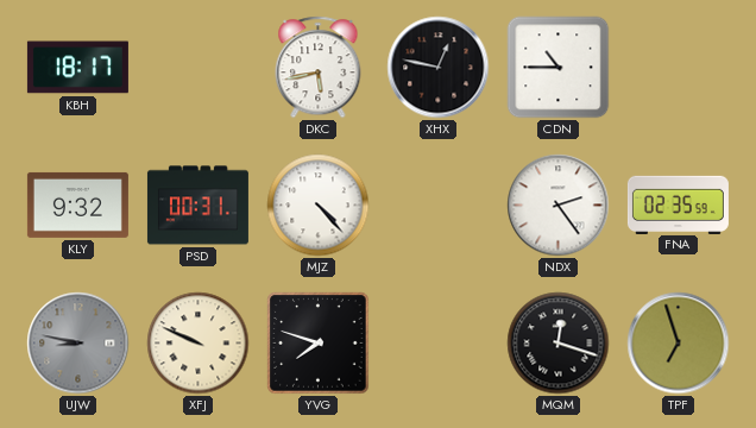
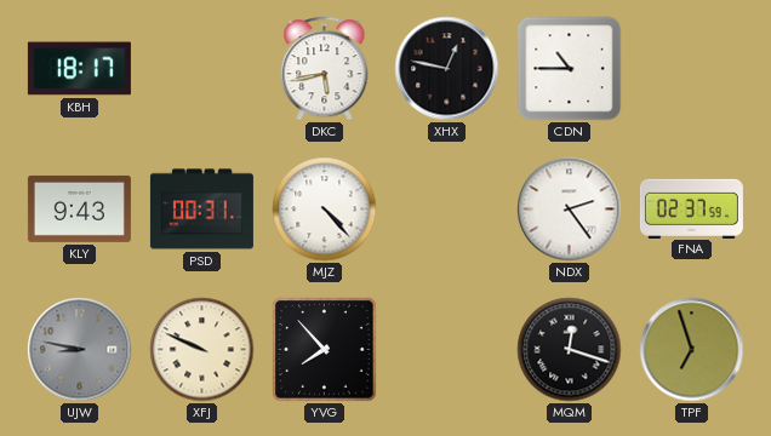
KLY: 9:32 -> 9:43 (79, 208)
FNA: 02:35 -> 02:37 (691, 208)
YVG: 7:48 -> 7:53 (325, 350)
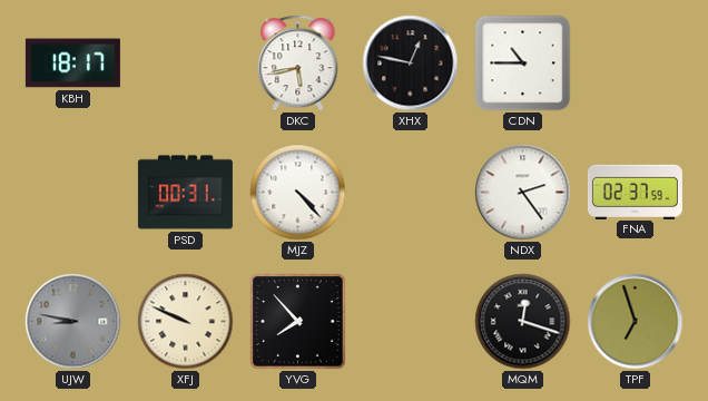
KLY: 9:43 -> none (79, 208)
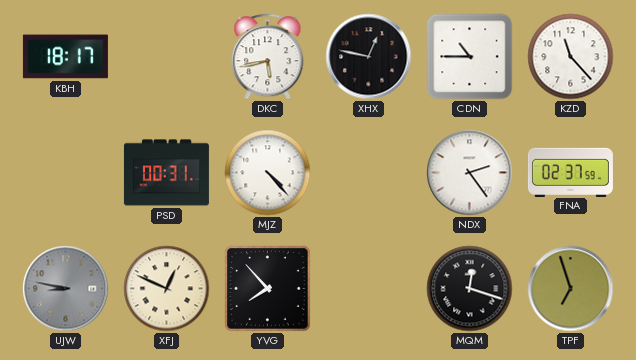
KZD: none -> 11:23 (571, 57)
XFJ: 9:49 -> 12:49 (167, 289)
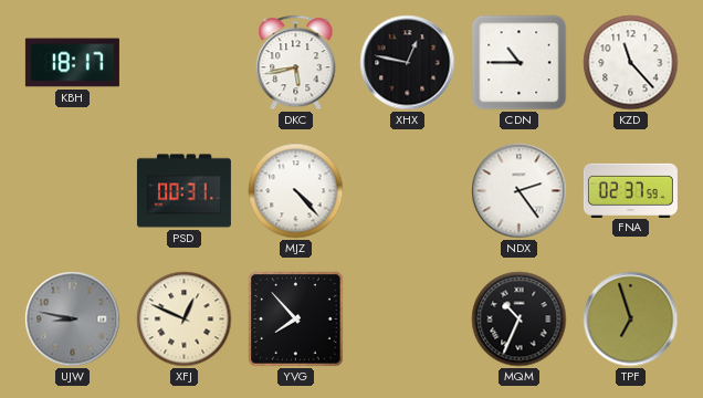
MQM: 12:18 -> 10:34 (520, 320)
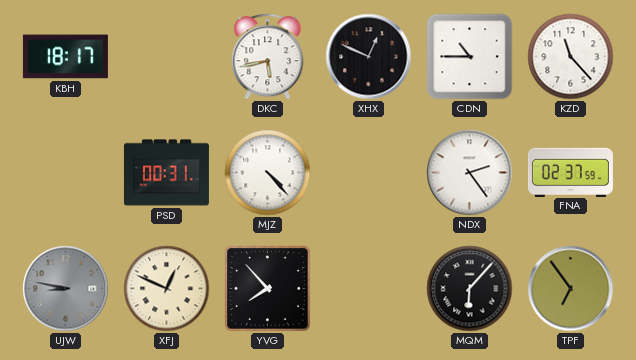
XHX: 12:47 -> 12:49 (369, 57)
MQM: 10:34 -> 6:07 (470, 289)
TPF: 6:57 -> 6:54 (571, 289)
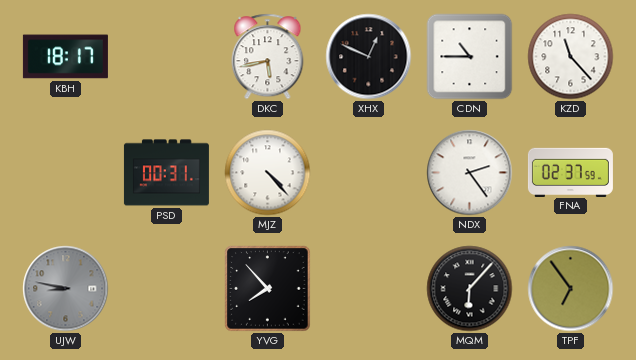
XFJ: 12:49 -> none (167, 289)
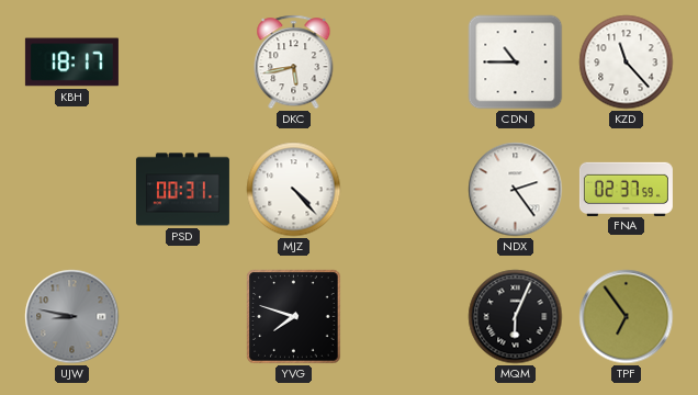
XHX: 12:49 -> none (369, 57)
YVG: 7:53 -> 7:48 (294, 317)
MQM: 6:07 -> 6:04 (516, 317)
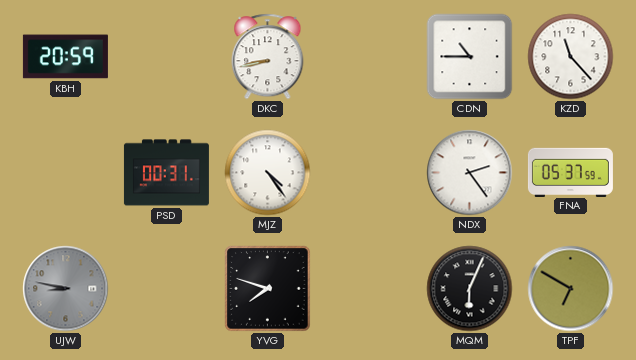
KBH: 18:17 -> 20:59 (65, 57)
DKC: 5:43 -> 8:43 (268, 57)
MJZ: 4:23 -> 4:24 (268, 173)
FNA: 02:37 -> 05:37 (570, 172)
TPF: 6:54 -> 6:50 (571, 289)
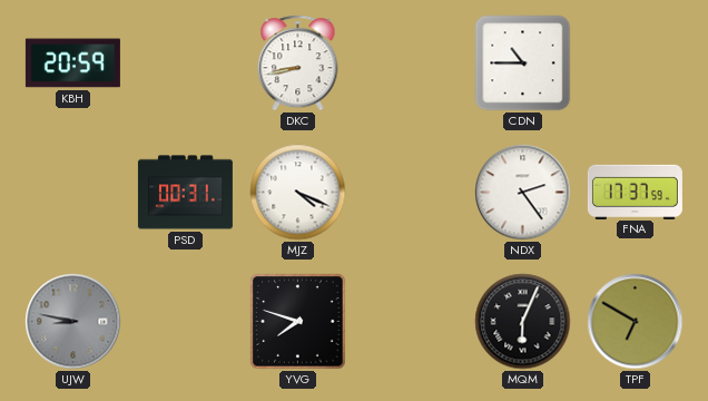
KZD: 11:23 -> none (571, 57)
MJZ: 4:24 -> 4:19 (298, 193)
FNA: 05:37 -> 17:37 (635, 192)
